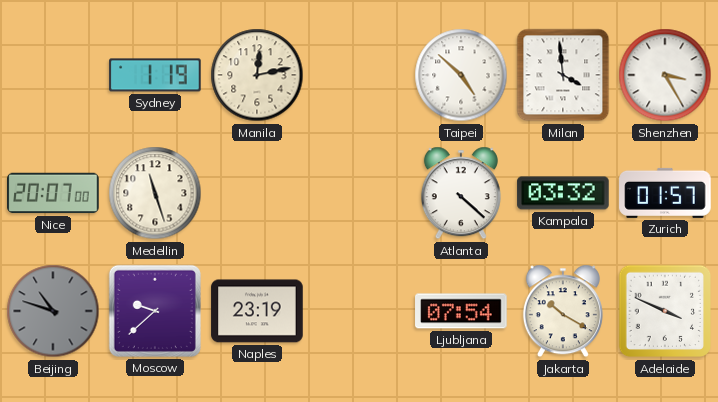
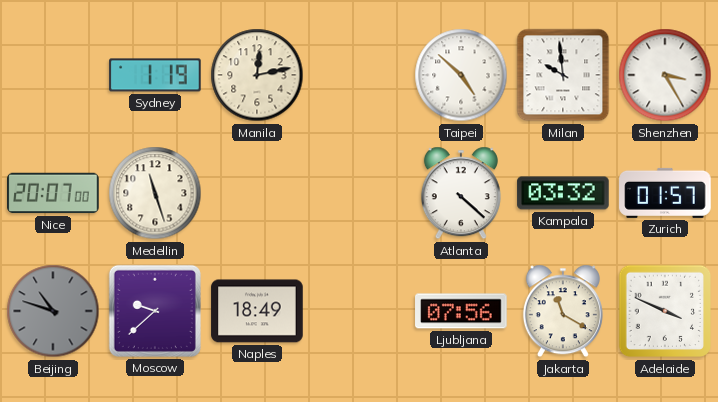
Milan: 3:59 -> 9:59 (563, 75)
Naples: 23:19 -> 18:49 (257, 311)
Ljubljana: 07:54 -> 07:56 (461, 311)
Jakarta: 10:20 -> 11:20 (563, 311)
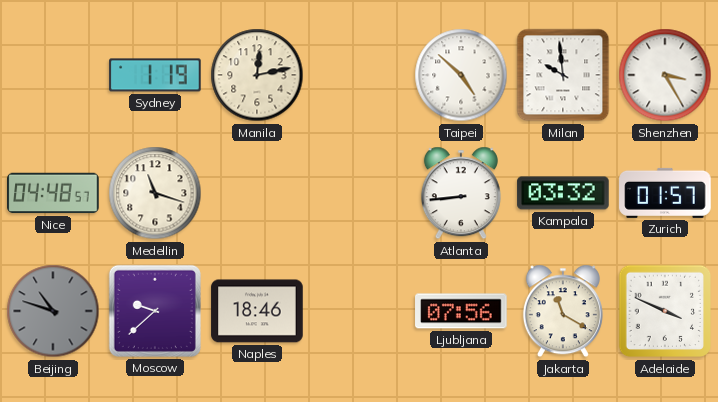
Nice: 20:07 -> 04:48 (53, 193)
Medellin: 11:27 -> 11:18 (155, 193)
Atlanta: 4:22 -> 8:44 (461, 193)
Naples: 18:49 -> 18:46 (257, 311)
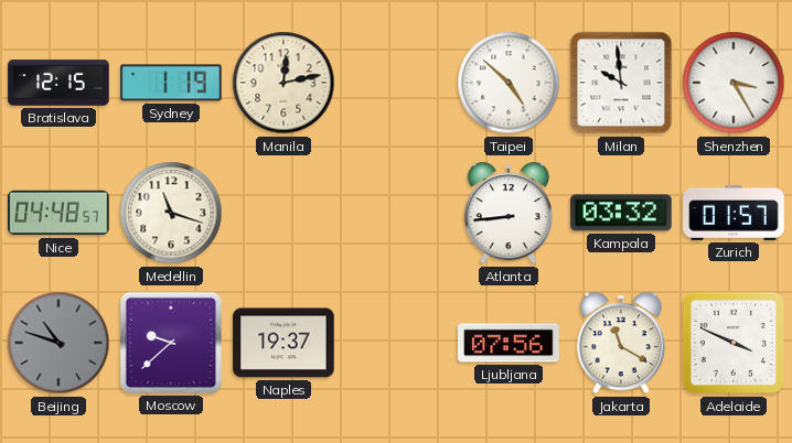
Bratislava: none -> 12:15 (58, 83)
Naples: 18:46 -> 19:37 (283, 343)
